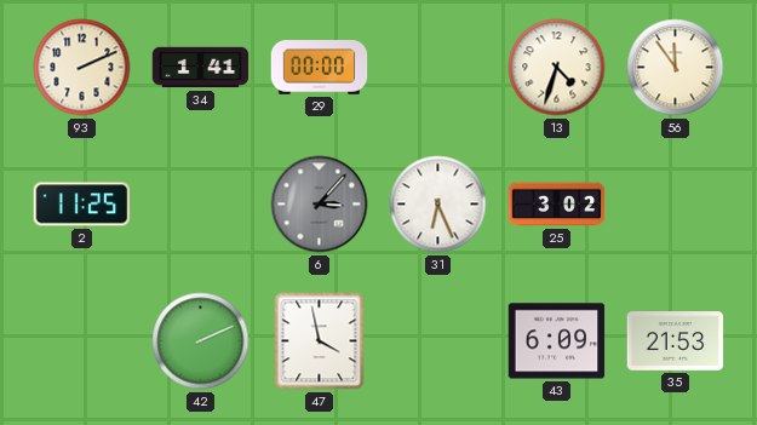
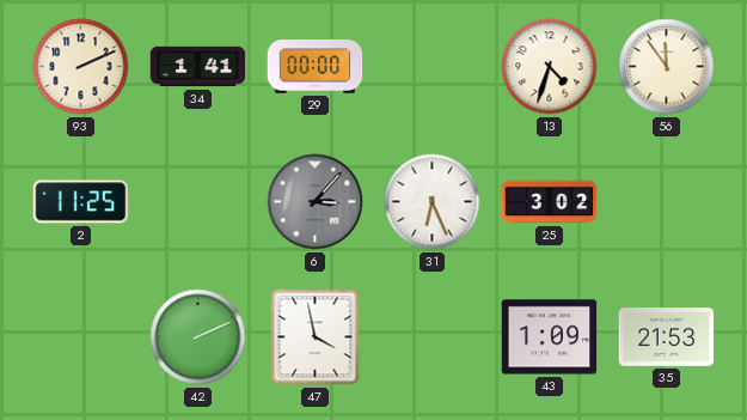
43: 6:09 -> 1:09 (550, 337)
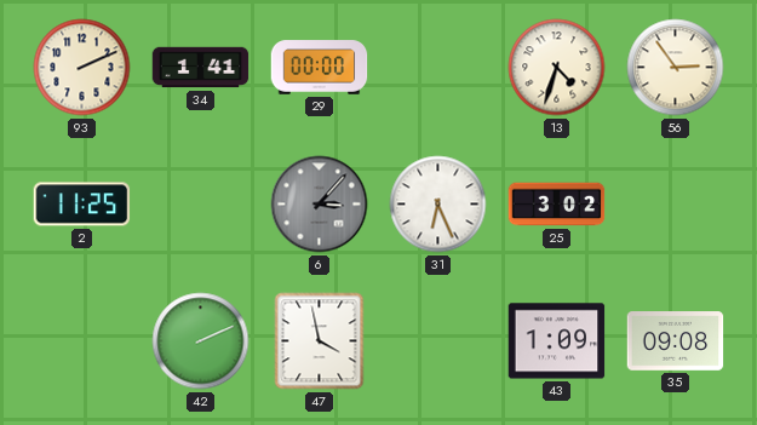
56: 11:54 -> 2:54 (676, 68)
35: 21:53 -> 09:08 (676, 341)
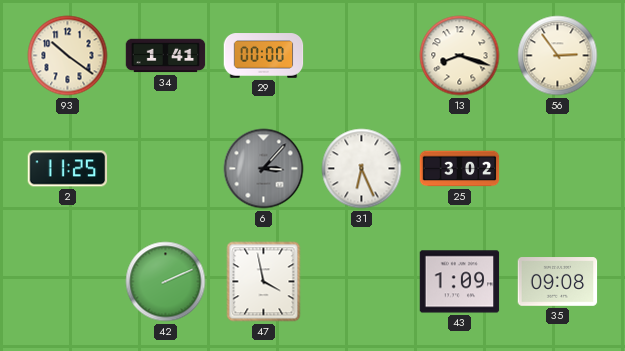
93: 2:11 -> 10:21 (68, 56)
13: 4:33 -> 8:18 (460, 56)
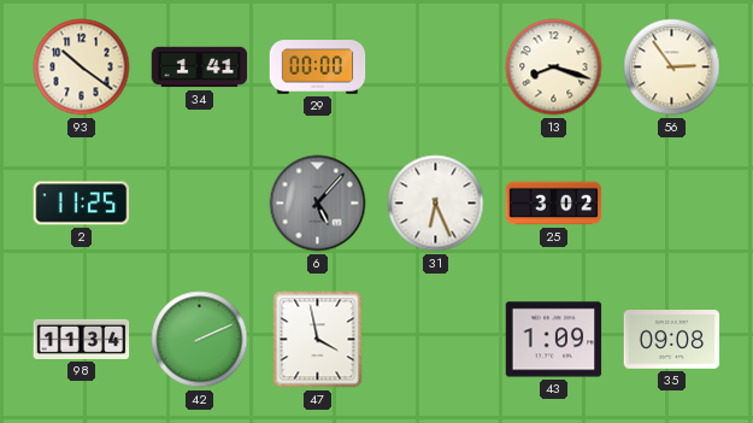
6: 3:07 -> 5:07 (318, 204)
98: none -> 11:34 (82, 339)
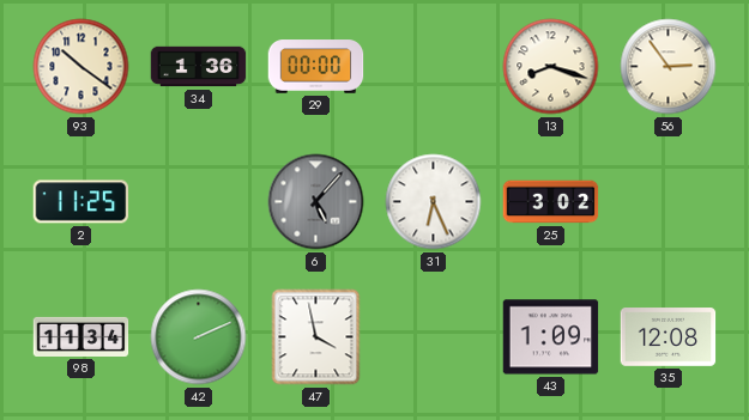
34: 1:41 -> 1:36 (199, 67)
35: 09:08 -> 12:08 (669, 337)
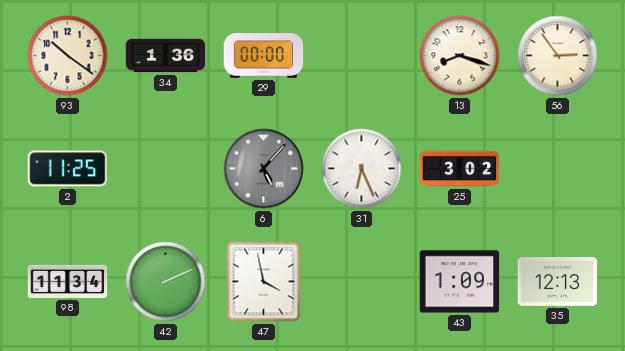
35: 12:08 -> 12:13 (558, 282)
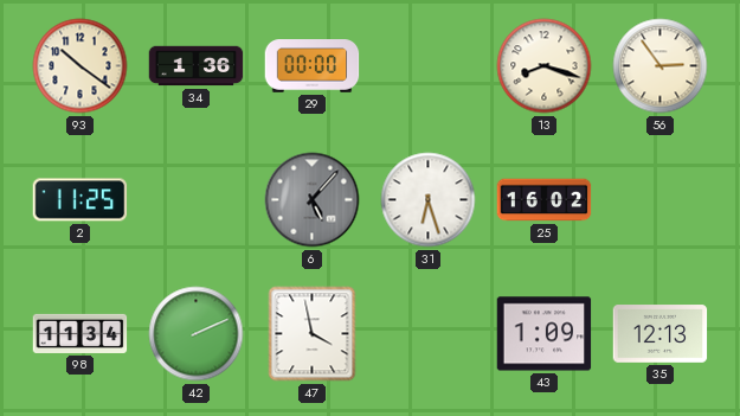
31: 6:26 -> 6:27 (429, 200)
25: 3:02 -> 16:02 (545, 200)
